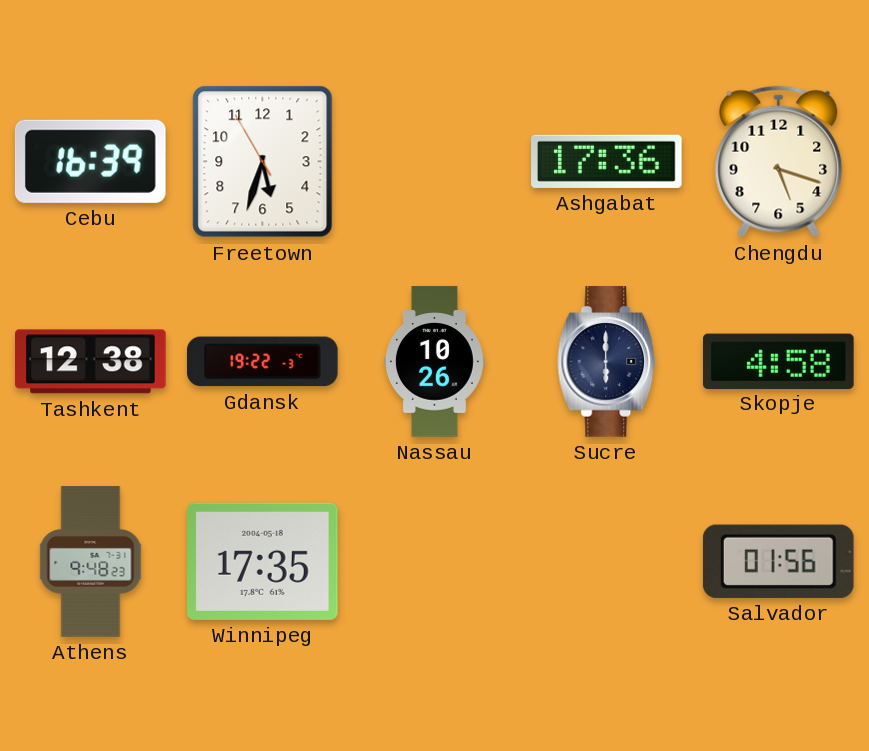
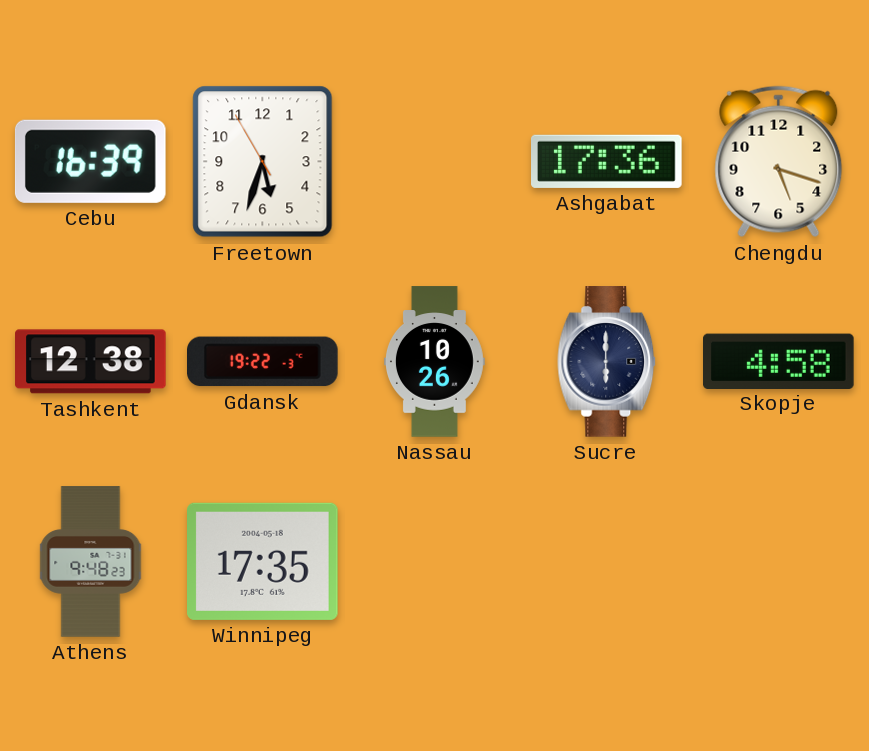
Salvador: 01:56 -> none (778, 561)
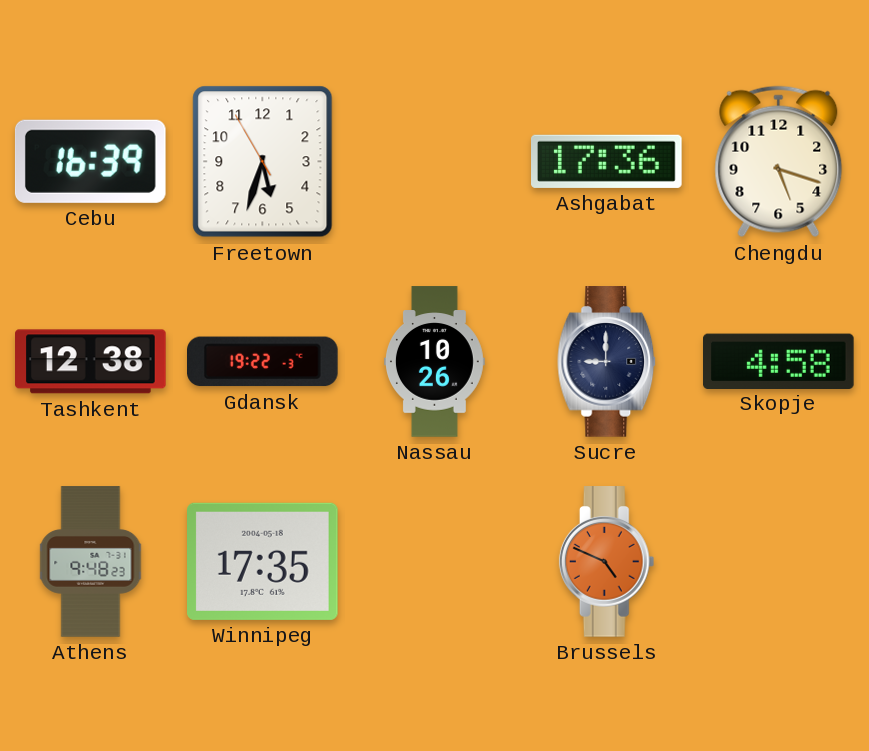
Sucre: 6:00 -> 9:00 (607, 362)
Brussels: none -> 4:49 (607, 562)
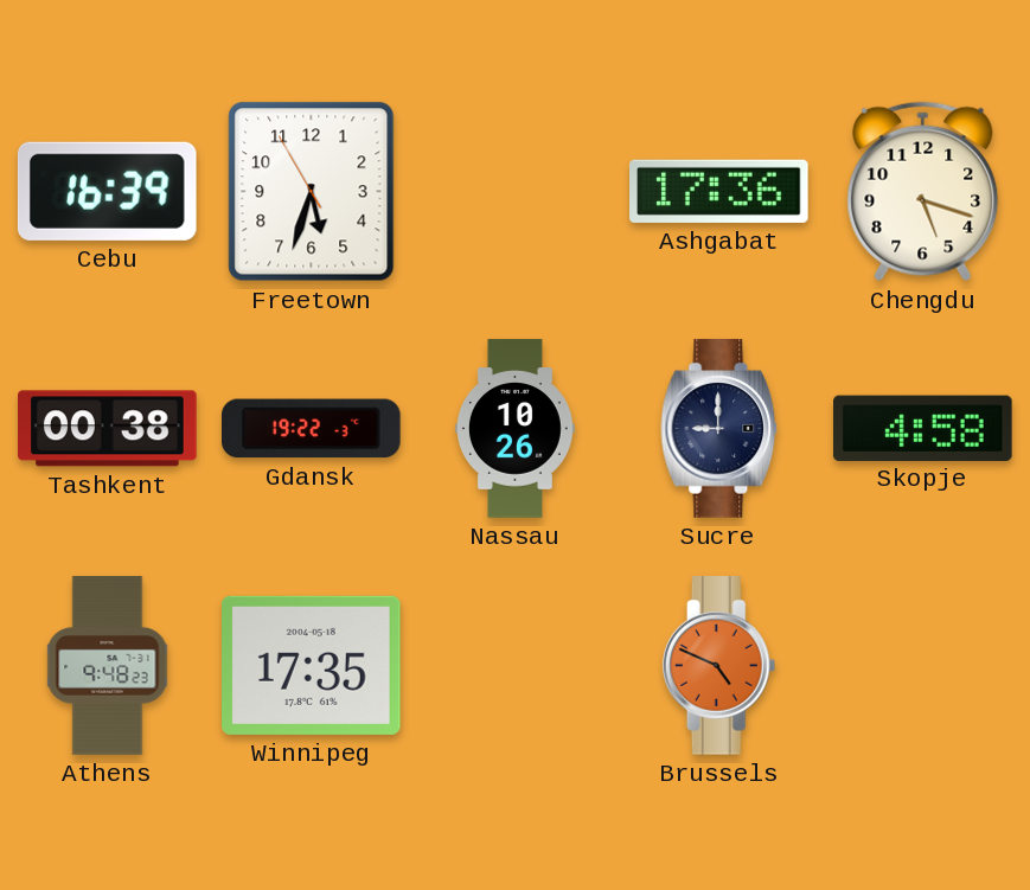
Tashkent: 12:38 -> 00:38 (108, 429)
